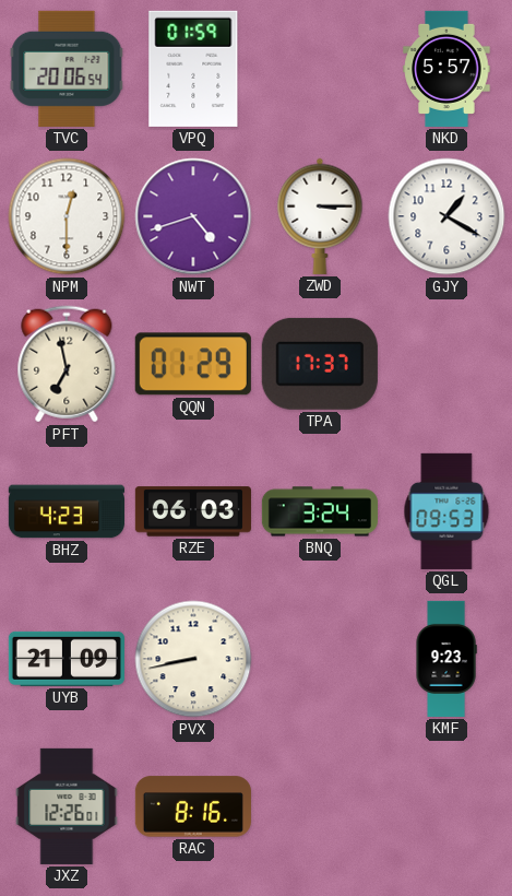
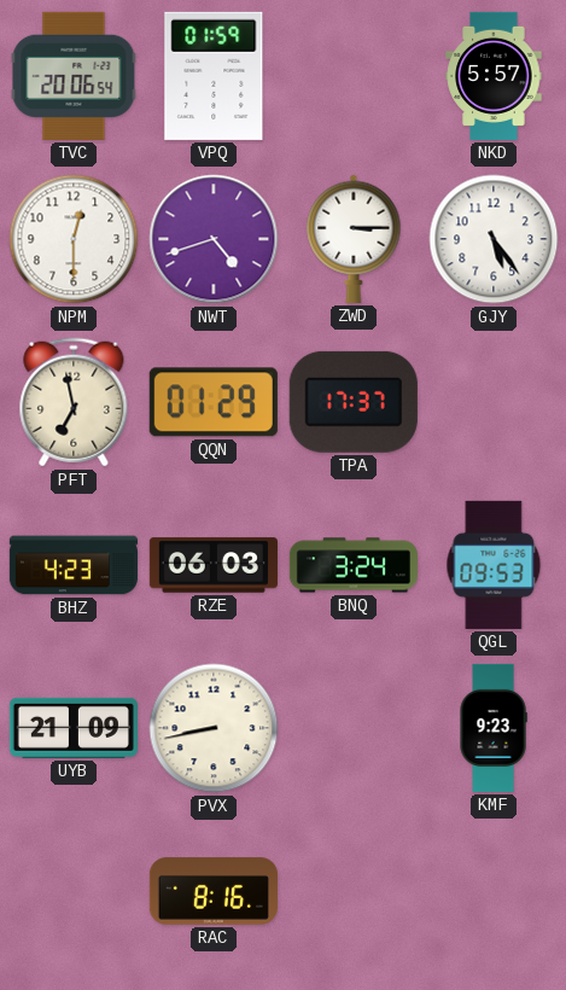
GJY: 1:20 -> 5:24 (494, 239)
JXZ: 12:26 -> none (67, 806)
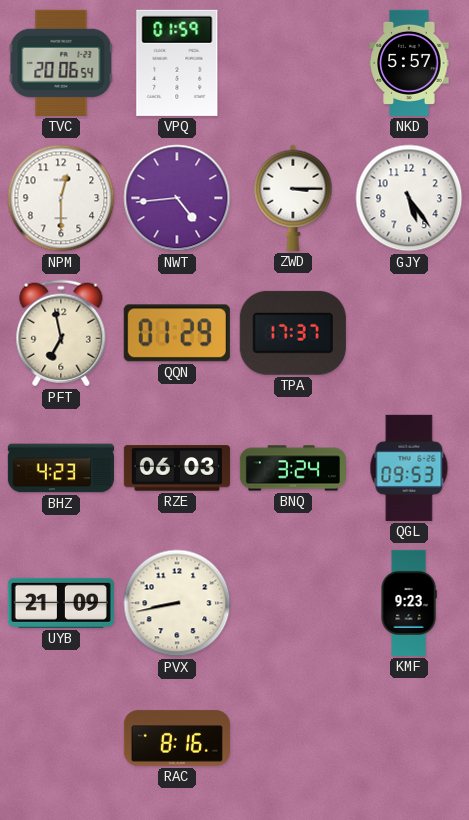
NWT: 4:42 -> 4:44 (177, 198)
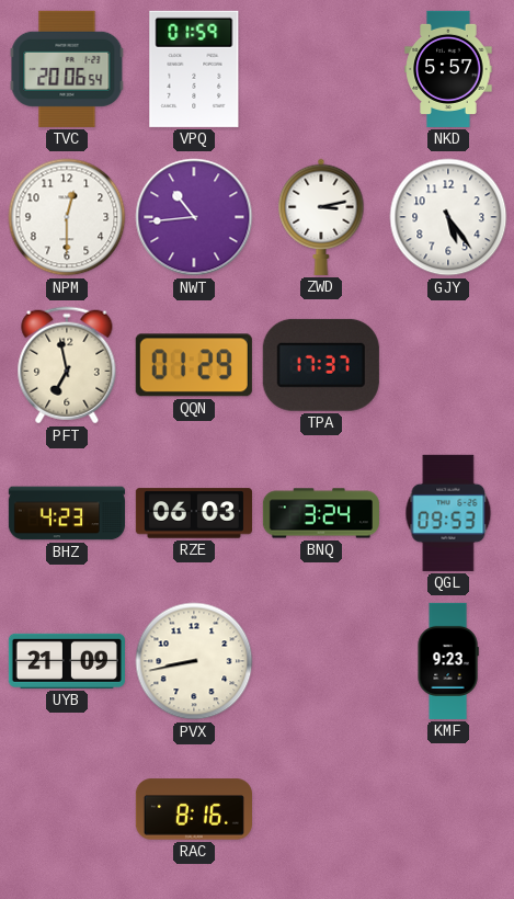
NWT: 4:44 -> 10:44 (194, 217)
ZWD: 3:15 -> 3:13 (321, 217)
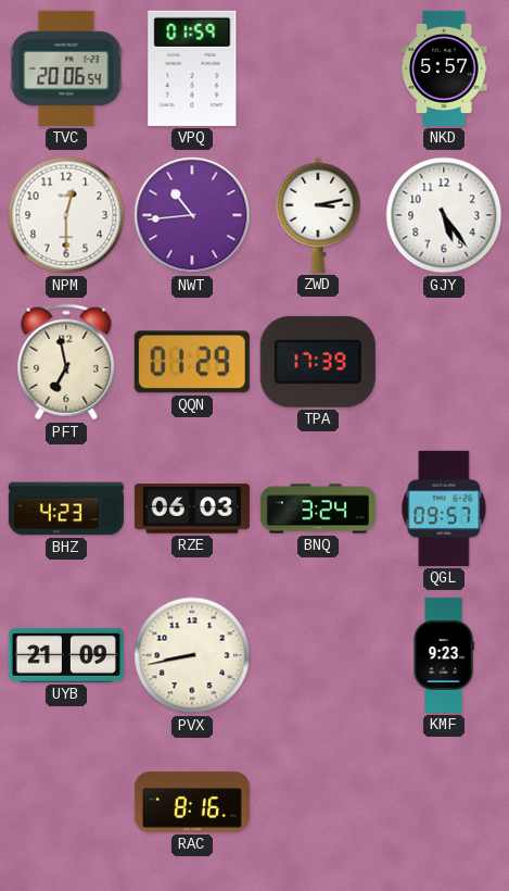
TPA: 17:37 -> 17:39 (318, 362)
QGL: 09:53 -> 09:57 (444, 509)
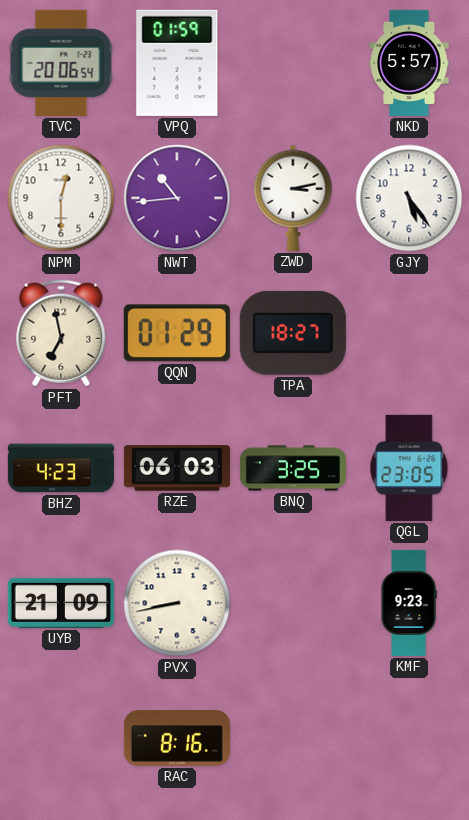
TPA: 17:39 -> 18:27 (293, 333)
BNQ: 3:24 -> 3:25 (293, 468)
QGL: 09:57 -> 23:05 (409, 468)
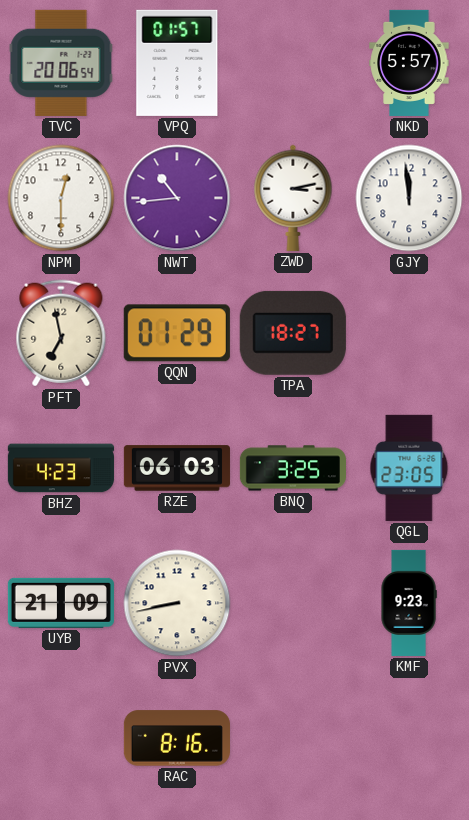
VPQ: 01:59 -> 01:57 (177, 63)
GJY: 5:24 -> 11:59 (409, 198)
